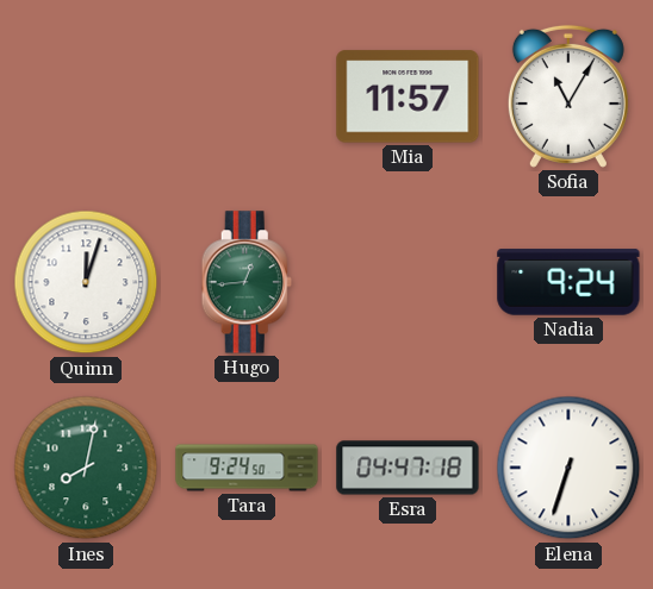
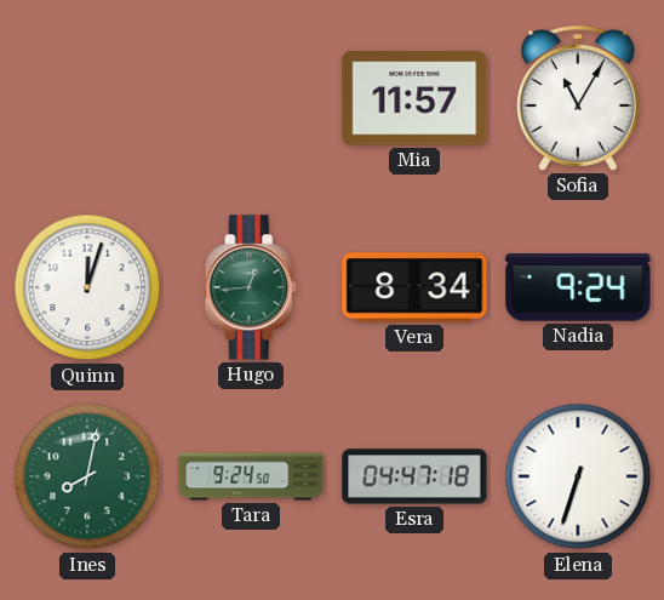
Vera: none -> 8:34 (414, 287)
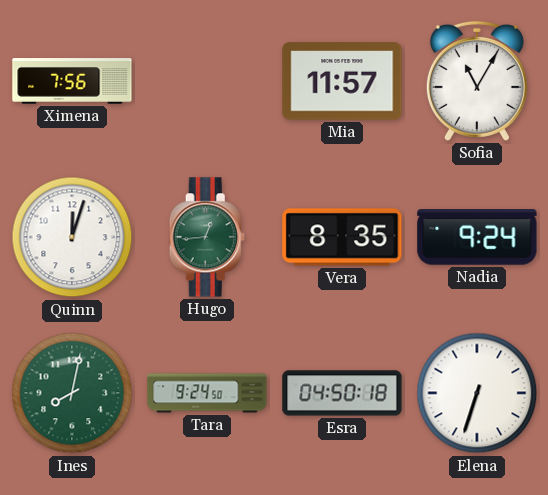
Ximena: none -> 7:56 (72, 81)
Vera: 8:34 -> 8:35 (342, 237)
Esra: 04:47 -> 04:50 (342, 393)
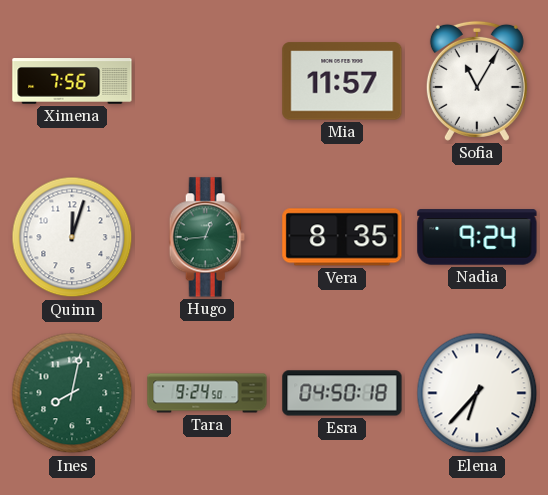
Elena: 6:33 -> 6:37 (477, 393)
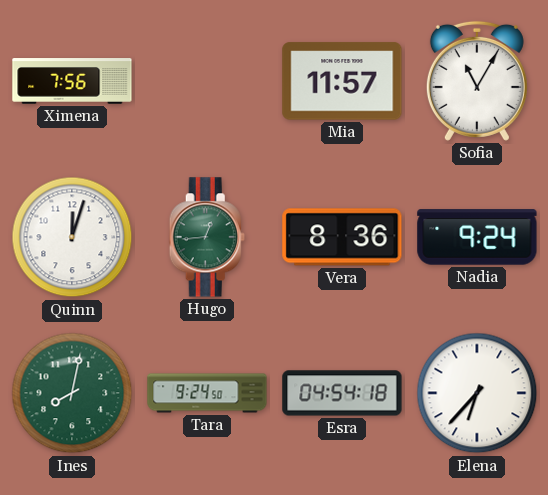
Vera: 8:35 -> 8:36 (342, 237)
Esra: 04:50 -> 04:54 (342, 393)
